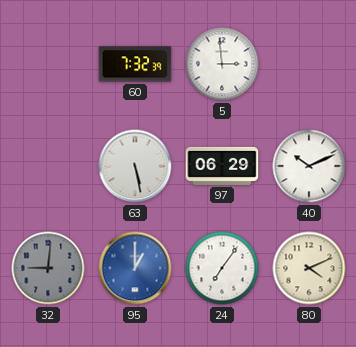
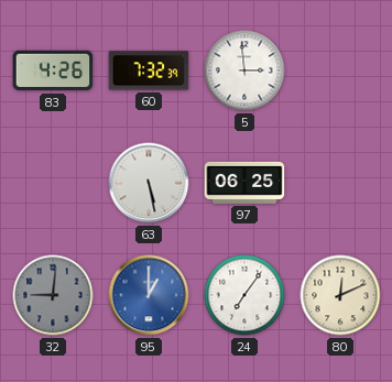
83: none -> 4:26 (53, 70)
97: 06:29 -> 06:25 (244, 183)
40: 10:11 -> none (309, 166)
80: 4:11 -> 12:11 (340, 295)
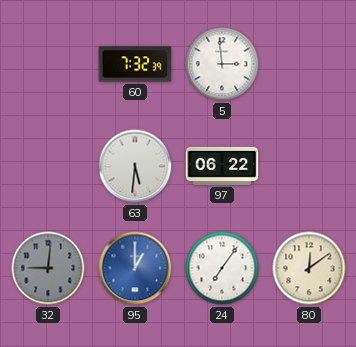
83: 4:26 -> none (53, 70)
63: 5:28 -> 5:31 (135, 166)
97: 06:25 -> 06:22 (222, 166)
80: 12:11 -> 12:09 (309, 268)
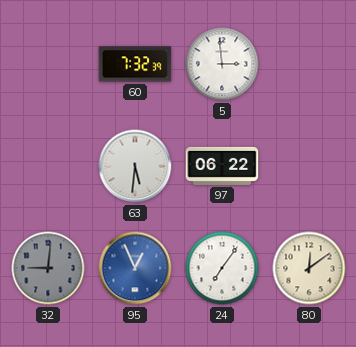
95: 1:00 -> 12:56 (135, 268)
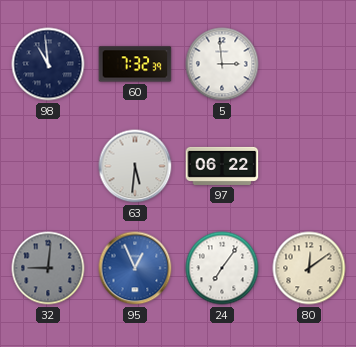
98: none -> 10:59 (48, 64)
